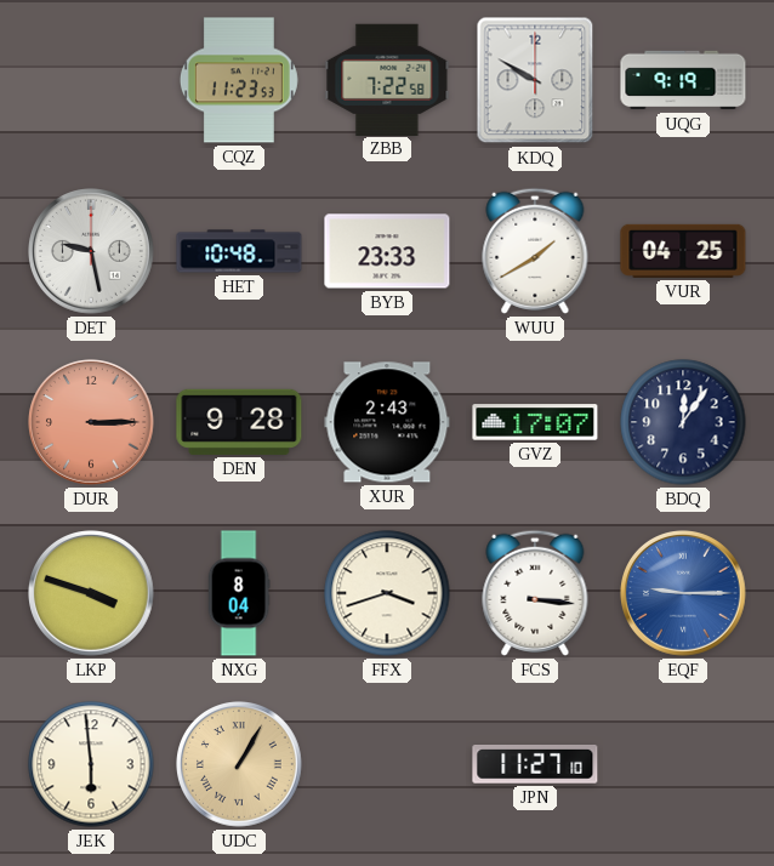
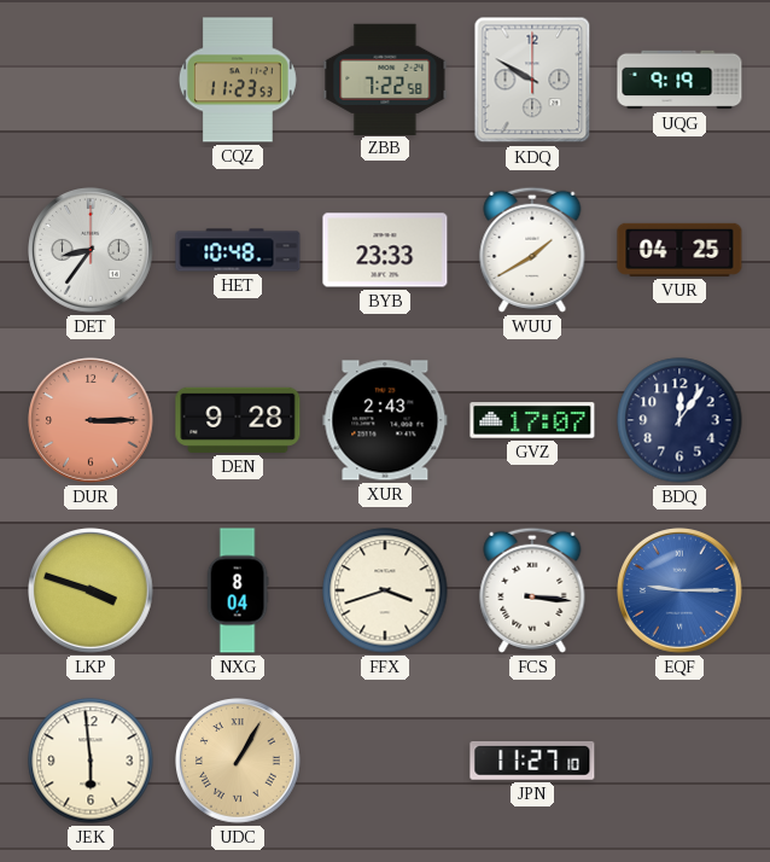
DET: 9:28 -> 8:36 (92, 251)
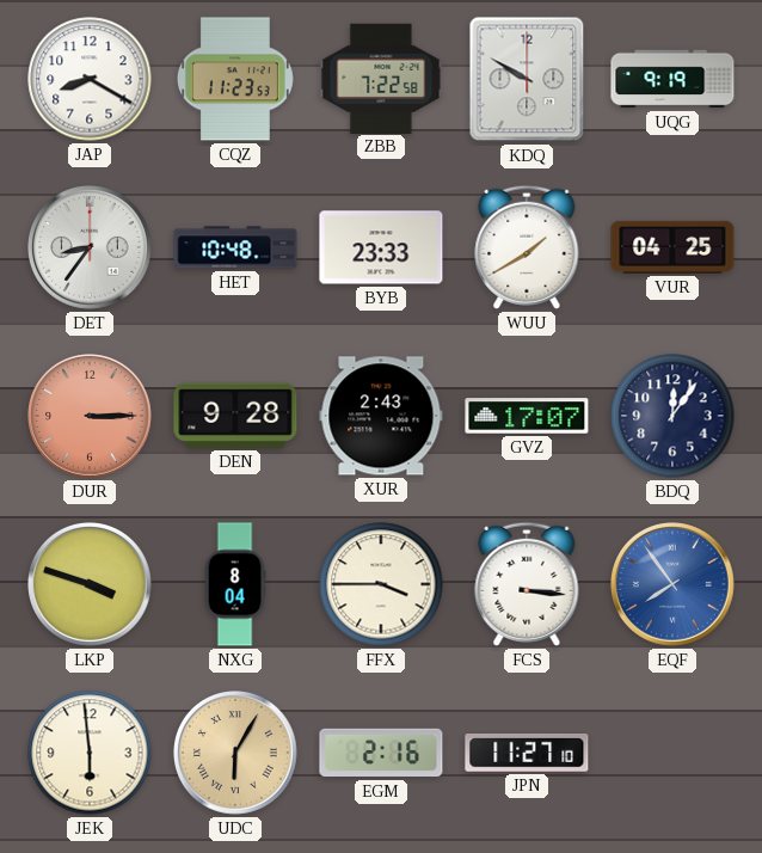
JAP: none -> 8:20 (90, 79)
FFX: 3:42 -> 3:45 (381, 584)
EQF: 9:15 -> 7:54 (674, 585)
UDC: 1:05 -> 6:05 (236, 754)
EGM: none -> 2:16 (381, 753)
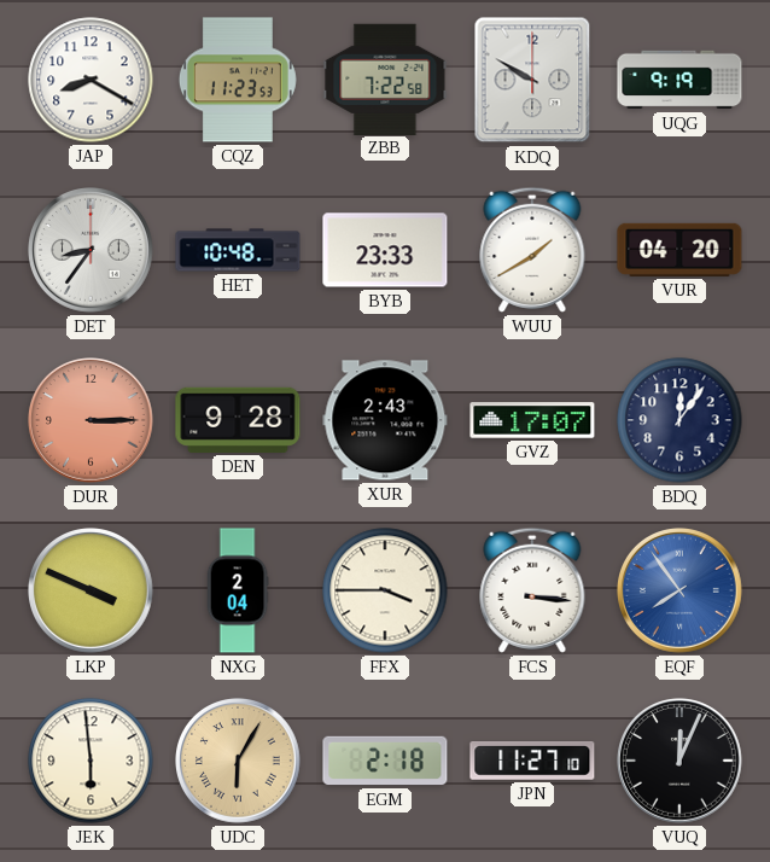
VUR: 04:25 -> 04:20 (679, 250)
LKP: 3:48 -> 3:49 (92, 592)
NXG: 8:04 -> 2:04 (238, 590)
EGM: 2:16 -> 2:18 (385, 761)
VUQ: none -> 12:04 (681, 762)
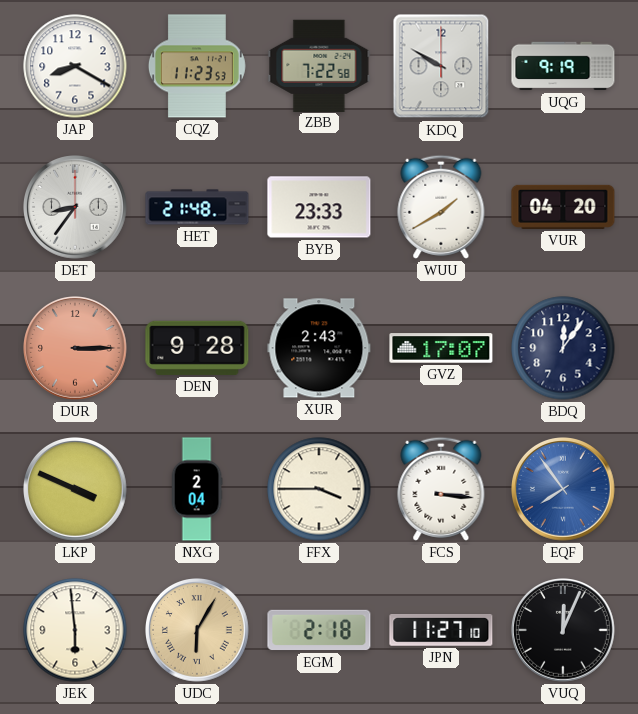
HET: 10:48 -> 21:48 (197, 207)
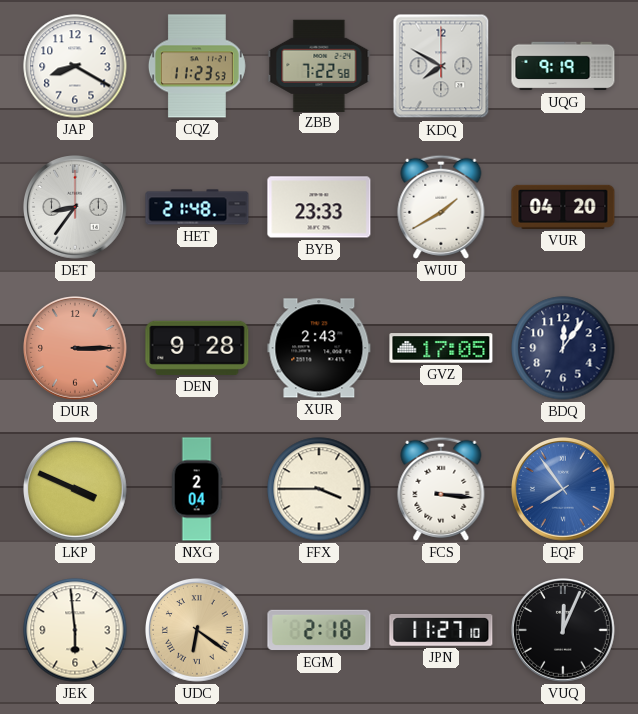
KDQ: 9:50 -> 7:50 (441, 66)
GVZ: 17:07 -> 17:05 (441, 348)
UDC: 6:05 -> 6:21 (198, 631)
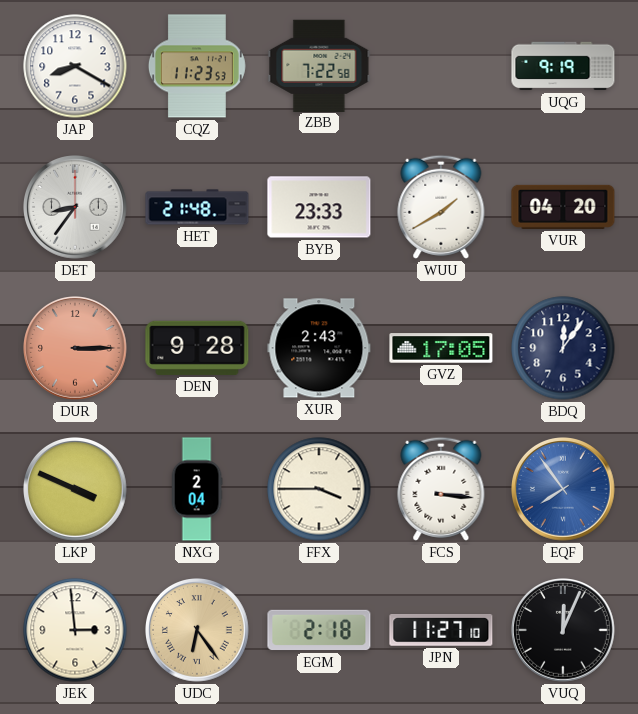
KDQ: 7:50 -> none (441, 66)
JEK: 5:59 -> 2:59 (75, 630)
UDC: 6:21 -> 6:24 (198, 631)
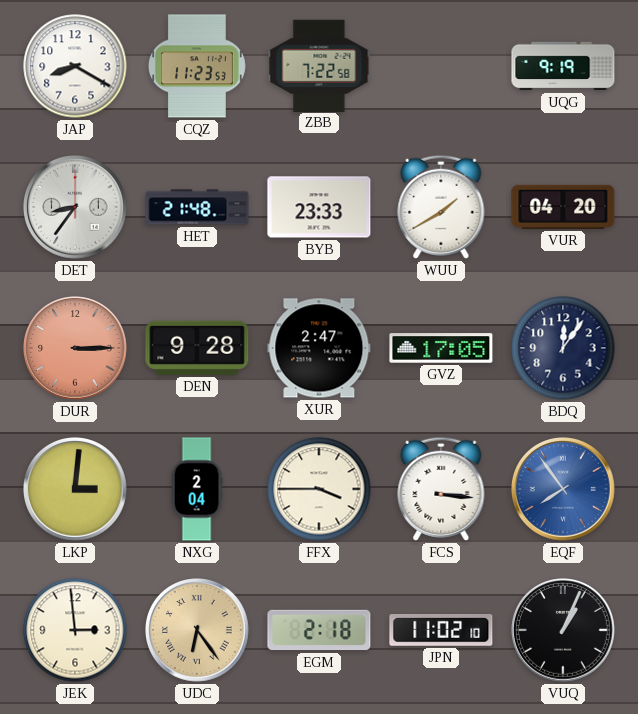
XUR: 2:43 -> 2:47 (319, 348)
LKP: 3:49 -> 3:01 (76, 490)
JPN: 11:27 -> 11:02 (441, 631)
VUQ: 12:04 -> 1:04 (564, 631)
